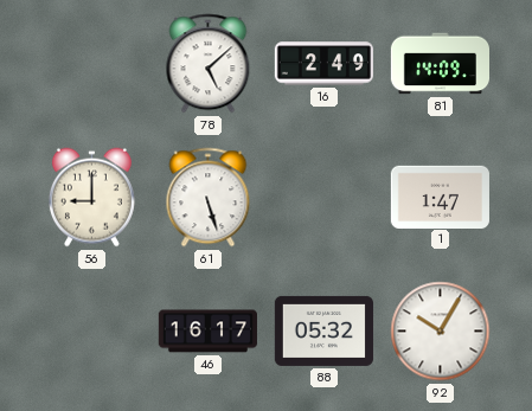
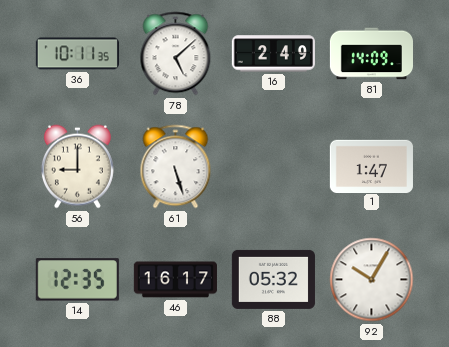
36: none -> 10:11 (77, 54)
14: none -> 12:35 (77, 280)
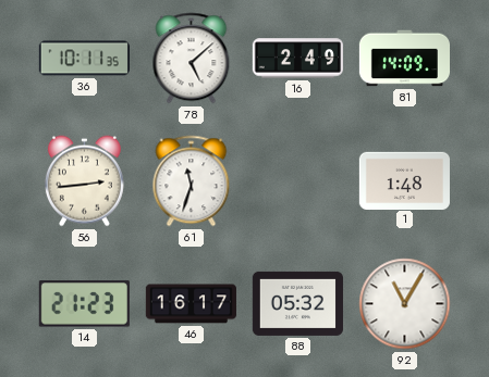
56: 9:00 -> 2:44 (84, 181)
61: 5:27 -> 11:33 (192, 181)
1: 1:47 -> 1:48 (404, 180)
14: 12:35 -> 21:23 (84, 304)
92: 10:05 -> 11:05 (405, 304)
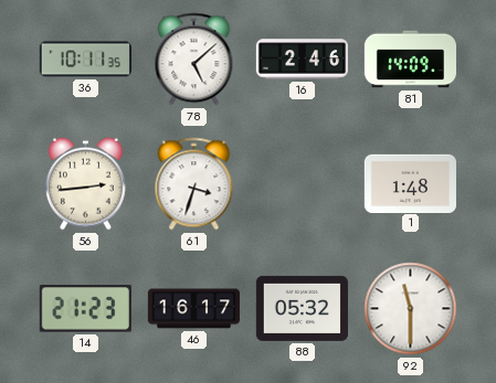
16: 2:49 -> 2:46 (302, 60)
61: 11:33 -> 3:33 (194, 184)
92: 11:05 -> 11:30 (411, 309)
